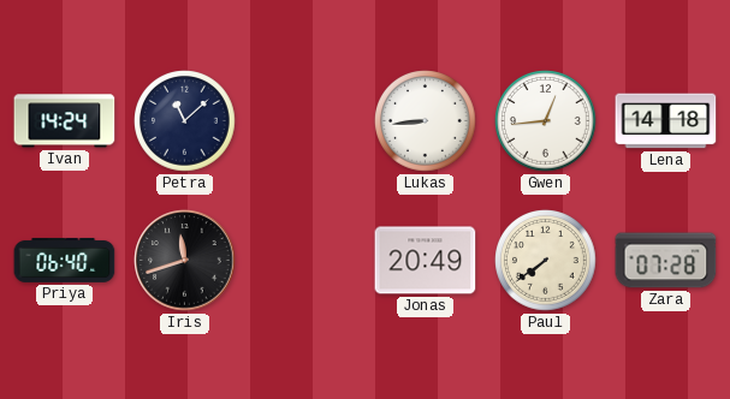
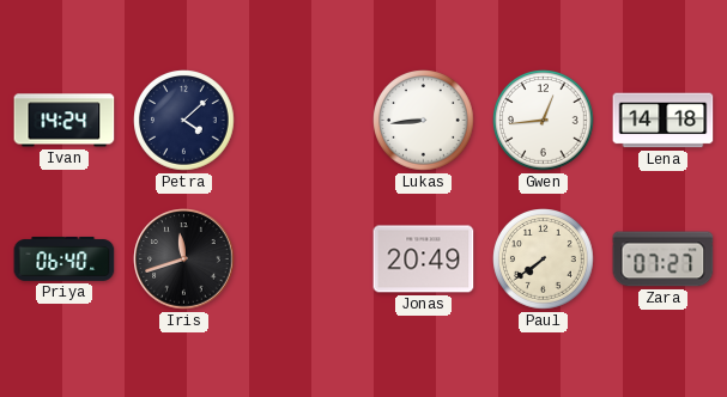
Petra: 11:08 -> 4:08 (184, 121)
Zara: 07:28 -> 07:27 (664, 259)
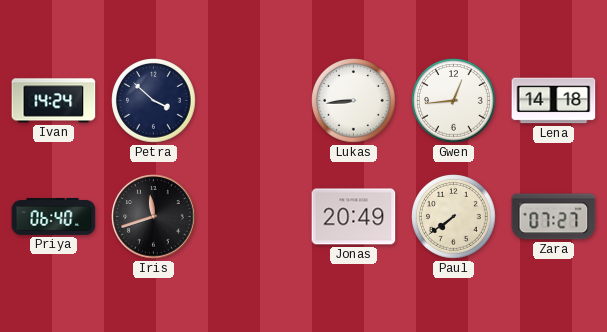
Petra: 4:08 -> 3:52 (154, 101)
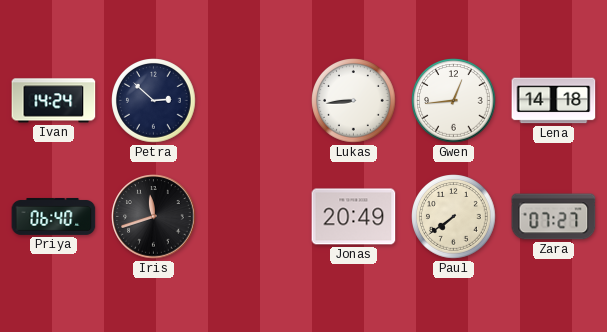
Petra: 3:52 -> 2:52 (154, 101)
